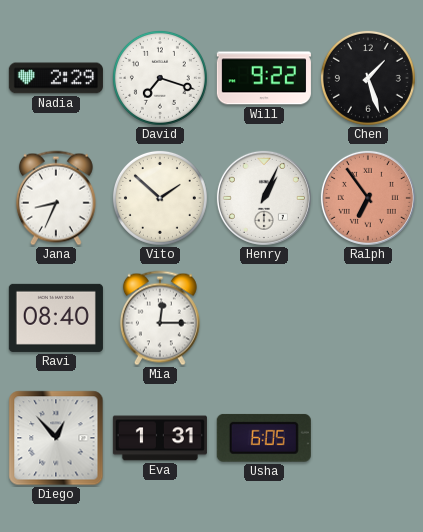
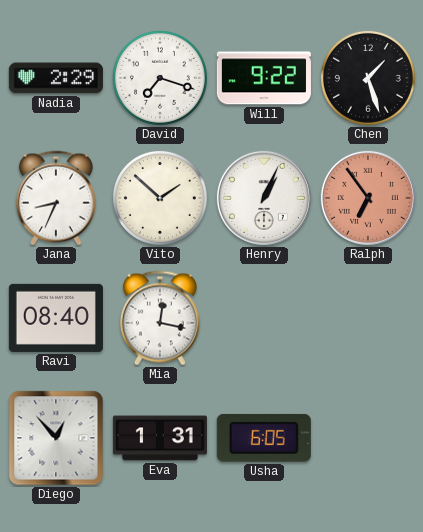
Mia: 12:15 -> 12:17 (160, 318)
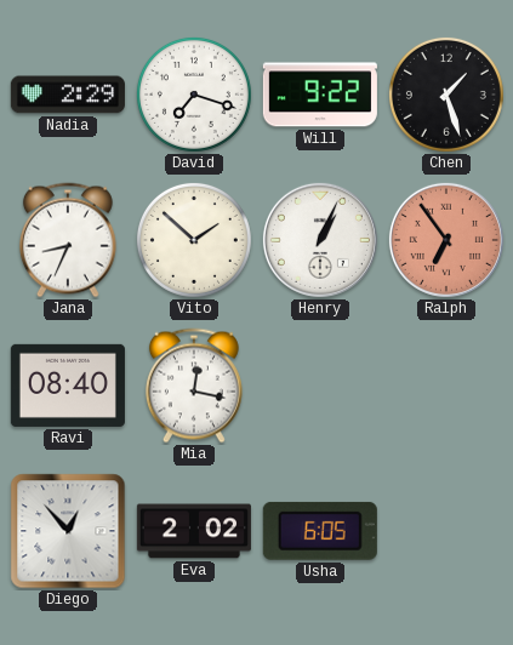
Eva: 1:31 -> 2:02 (194, 531)
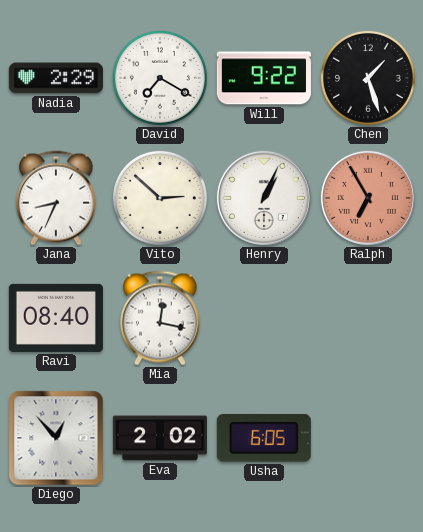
David: 7:18 -> 7:20 (160, 78)
Vito: 1:52 -> 2:52 (160, 198)
Ralph: 6:54 -> 6:55 (368, 198)
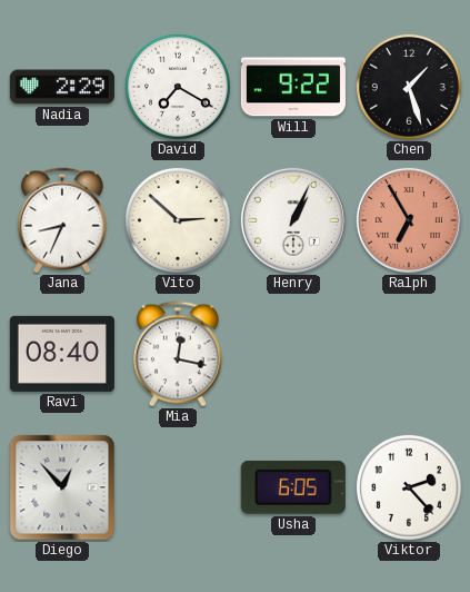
Eva: 2:02 -> none (160, 438)
Viktor: none -> 2:23 (409, 487)
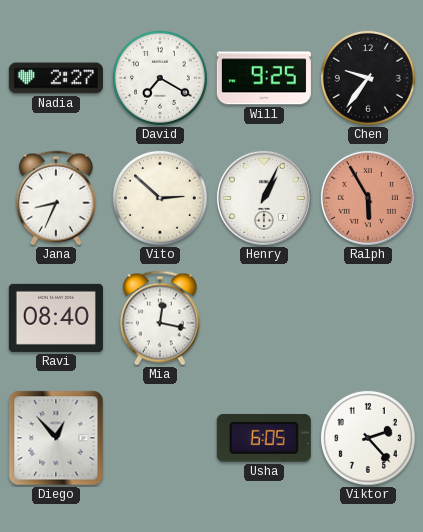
Nadia: 2:29 -> 2:27 (56, 78)
Will: 9:22 -> 9:25 (264, 78)
Chen: 1:27 -> 9:36 (368, 78)
Ralph: 6:55 -> 5:55 (368, 198)
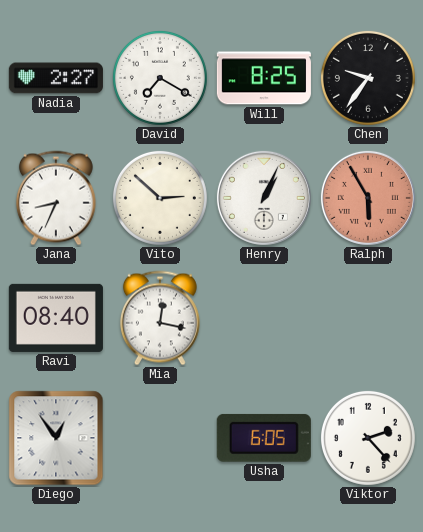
Will: 9:25 -> 8:25 (264, 78)
Diego: 12:53 -> 12:54 (56, 438)
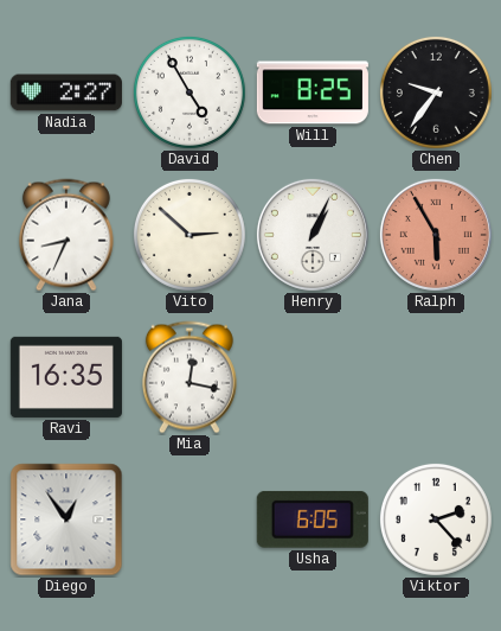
David: 7:20 -> 4:55 (190, 93)
Ravi: 08:40 -> 16:35 (66, 377)
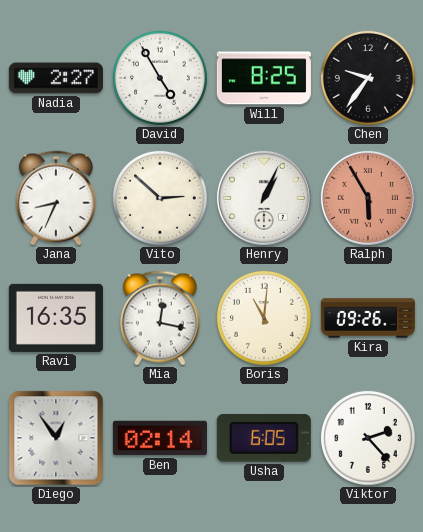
Boris: none -> 11:01 (264, 318)
Kira: none -> 09:26 (368, 318)
Ben: none -> 02:14 (160, 438)
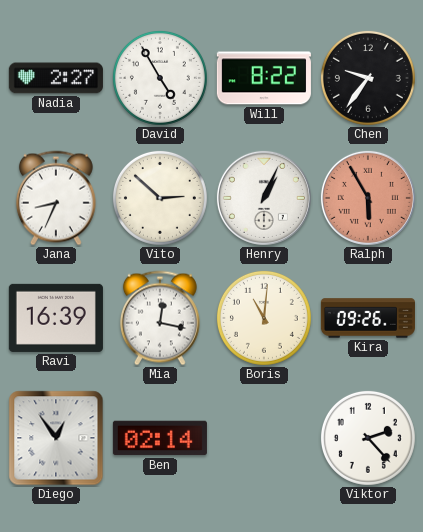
Will: 8:25 -> 8:22 (264, 78)
Ravi: 16:35 -> 16:39 (56, 318)
Usha: 6:05 -> none (264, 438)
